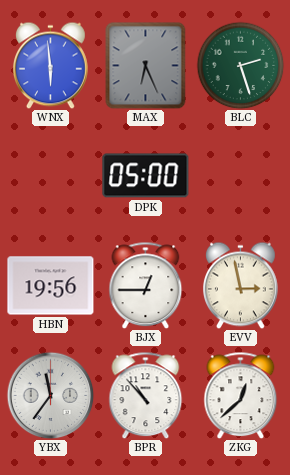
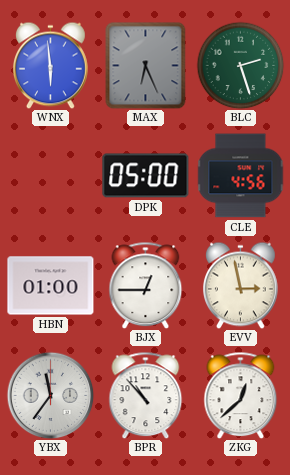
CLE: none -> 4:56 (241, 176)
HBN: 19:56 -> 01:00 (51, 286)
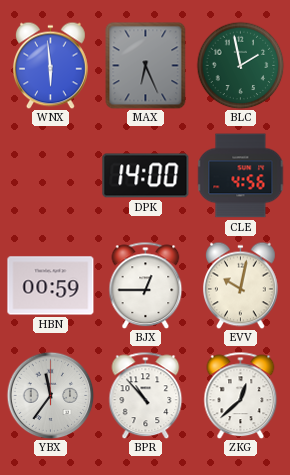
BLC: 2:27 -> 1:58 (240, 65)
DPK: 05:00 -> 14:00 (146, 176)
HBN: 01:00 -> 00:59 (51, 286)
EVV: 2:58 -> 10:02 (241, 285)
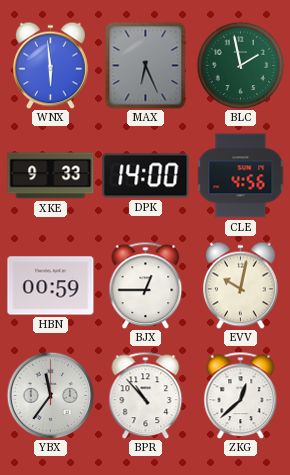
XKE: none -> 9:33 (51, 176)
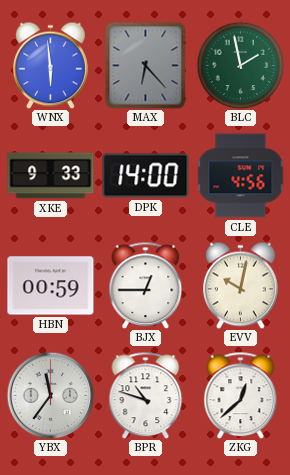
MAX: 6:26 -> 6:23 (146, 65)
BPR: 10:53 -> 10:48 (146, 395)
